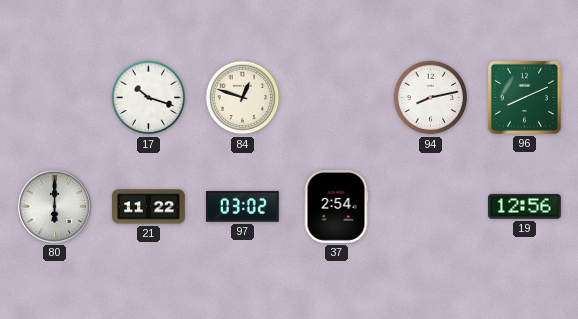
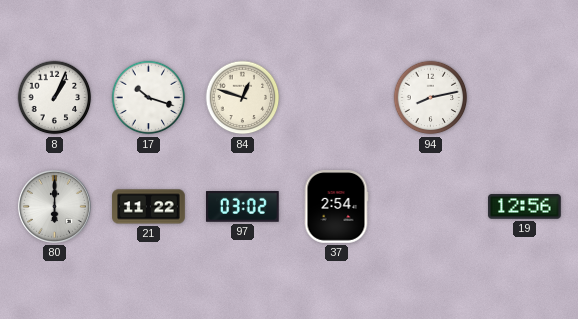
8: none -> 1:04 (55, 98)
96: 8:11 -> none (524, 97)
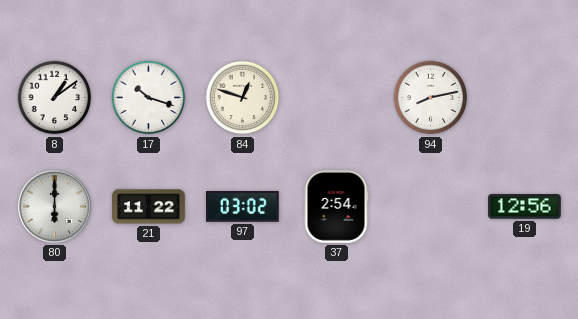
8: 1:04 -> 1:09 (55, 98)
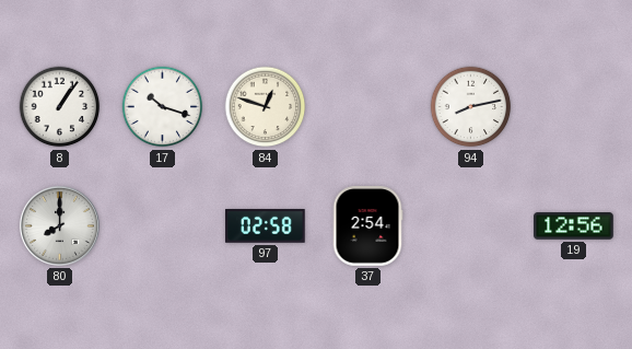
8: 1:09 -> 1:06 (60, 107)
80: 6:00 -> 8:00 (59, 225)
21: 11:22 -> none (149, 207)
97: 03:02 -> 02:58 (266, 226)
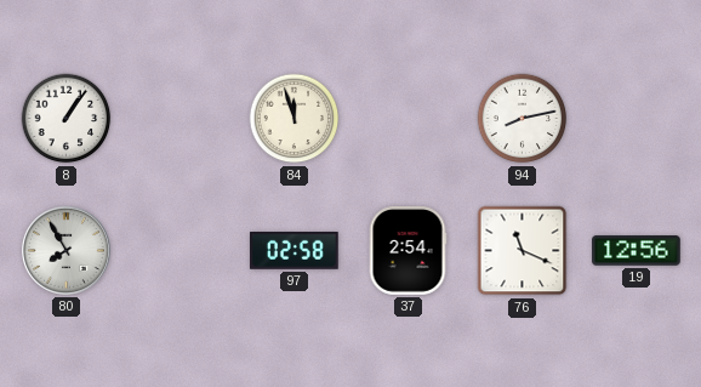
17: 10:18 -> none (163, 107)
84: 12:48 -> 11:57 (295, 119)
80: 8:00 -> 7:55 (65, 250)
76: none -> 11:19 (523, 251)
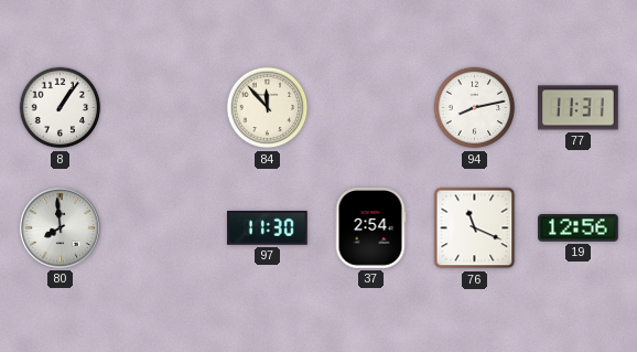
84: 11:57 -> 11:53 (268, 108)
77: none -> 11:31 (579, 108)
80: 7:55 -> 7:59 (60, 227)
97: 02:58 -> 11:30 (268, 228)
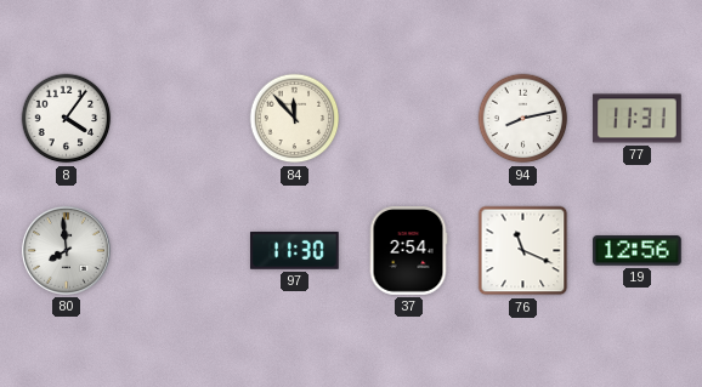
8: 1:06 -> 4:06 (67, 119)
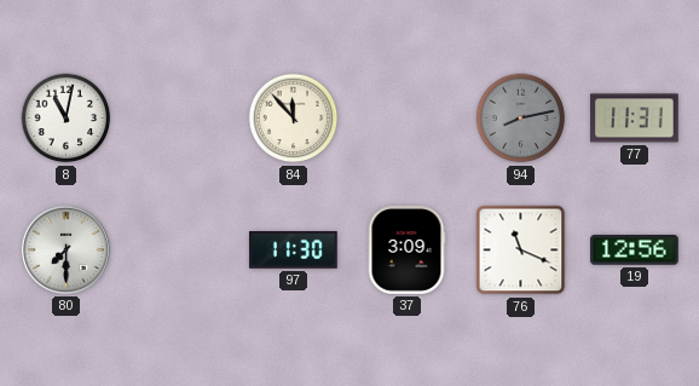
8: 4:06 -> 11:02 (67, 119)
94 dial: white -> grey (521, 119)
80: 7:59 -> 7:30 (65, 249)
37: 2:54 -> 3:09 (406, 250)
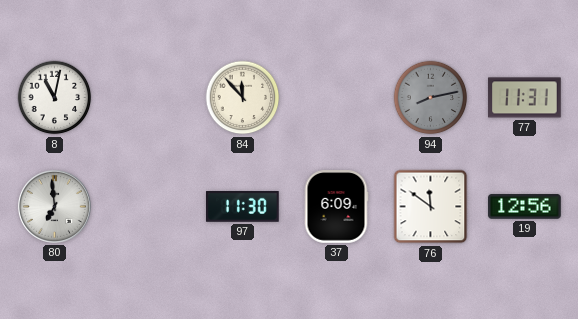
80: 7:30 -> 6:59 (54, 206)
37: 3:09 -> 6:09 (336, 207)
76: 11:19 -> 11:51 (431, 207)
